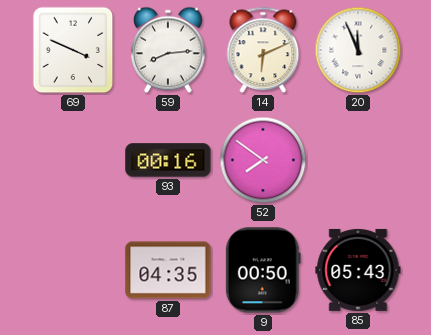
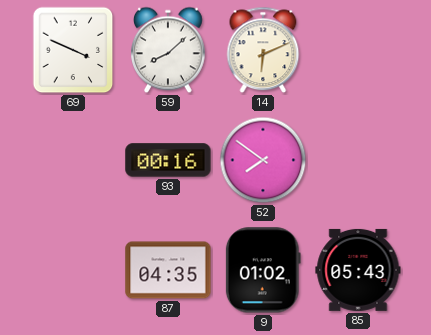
59: 8:14 -> 8:08 (169, 50)
20: 11:56 -> none (358, 50)
9: 00:50 -> 01:02 (263, 270)
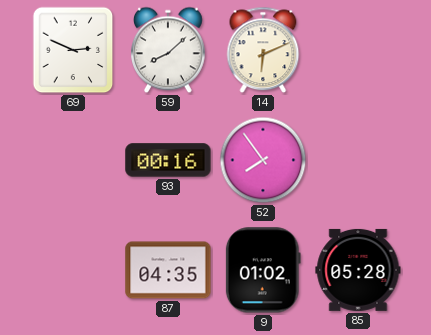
69: 3:49 -> 2:49 (73, 50)
52: 7:51 -> 7:54 (263, 160)
85: 05:43 -> 05:28 (358, 270)
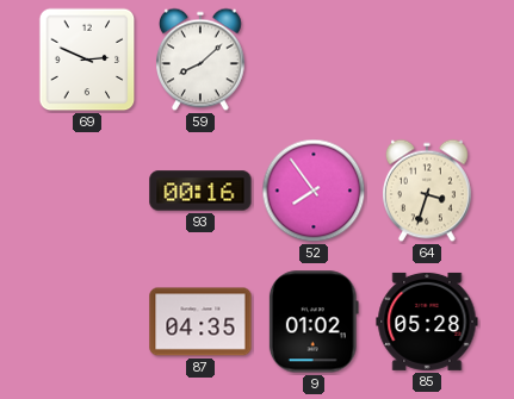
14: 6:11 -> none (263, 50)
64: none -> 3:33 (428, 191)
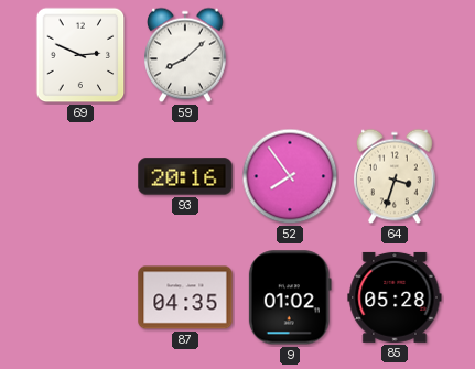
93: 00:16 -> 20:16 (185, 176)
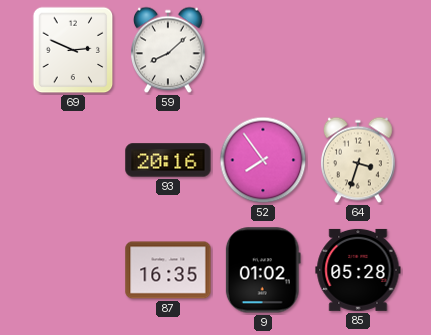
87: 04:35 -> 16:35 (168, 270)
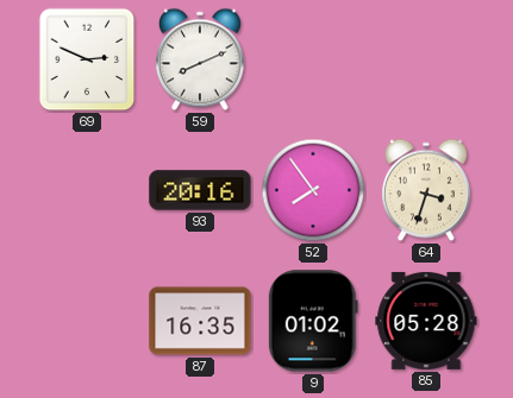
59: 8:08 -> 8:11 (201, 59)
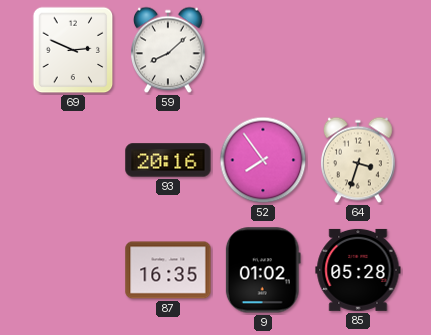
59: 8:11 -> 8:08 (169, 50)
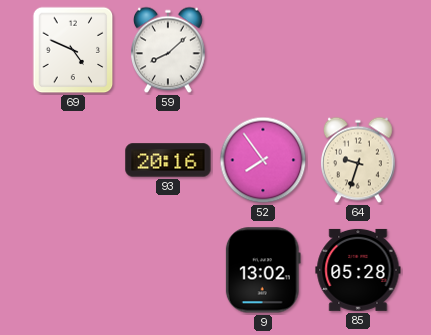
69: 2:49 -> 4:49 (73, 50)
64: 3:33 -> 9:33 (359, 160)
87: 16:35 -> none (168, 270)
9: 01:02 -> 13:02 (263, 270)
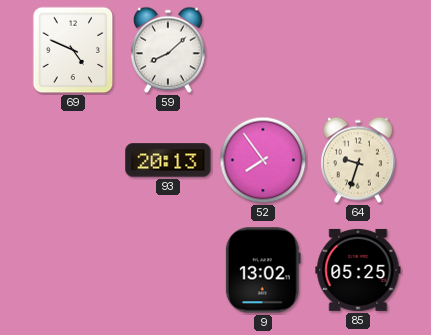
93: 20:16 -> 20:13 (168, 160)
85: 05:28 -> 05:25 (358, 270)
